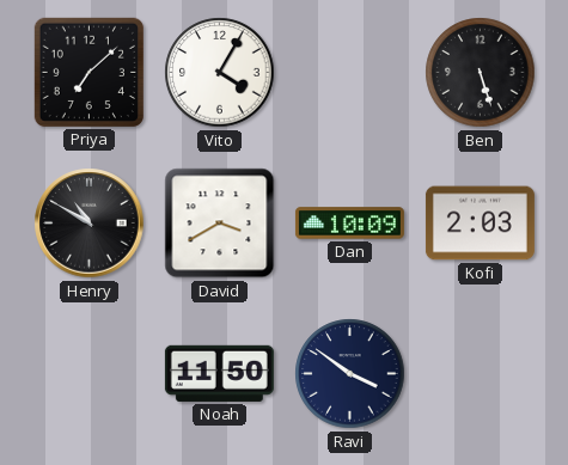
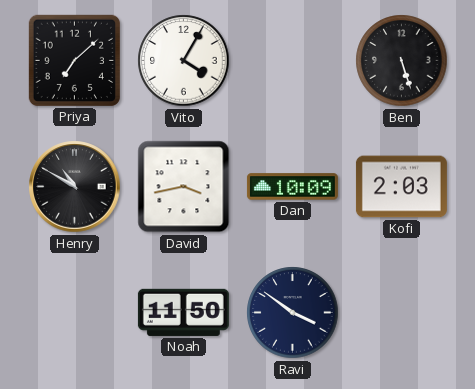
David: 3:40 -> 3:43 (184, 187)
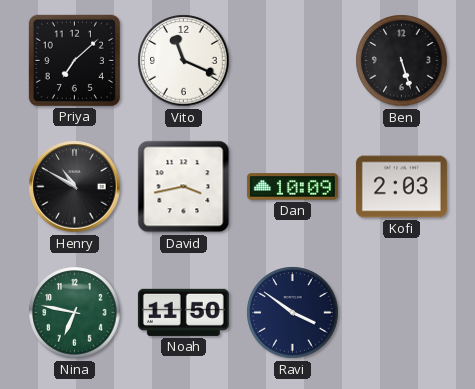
Vito: 4:05 -> 11:19 (184, 61)
Nina: none -> 6:47 (75, 313)
